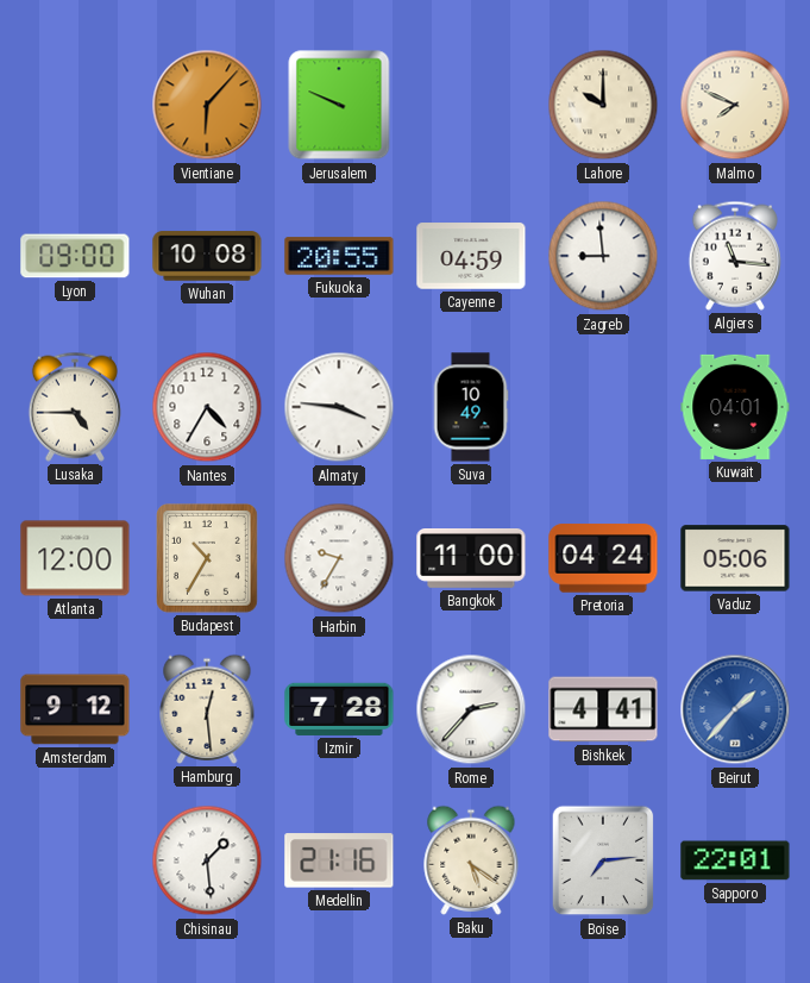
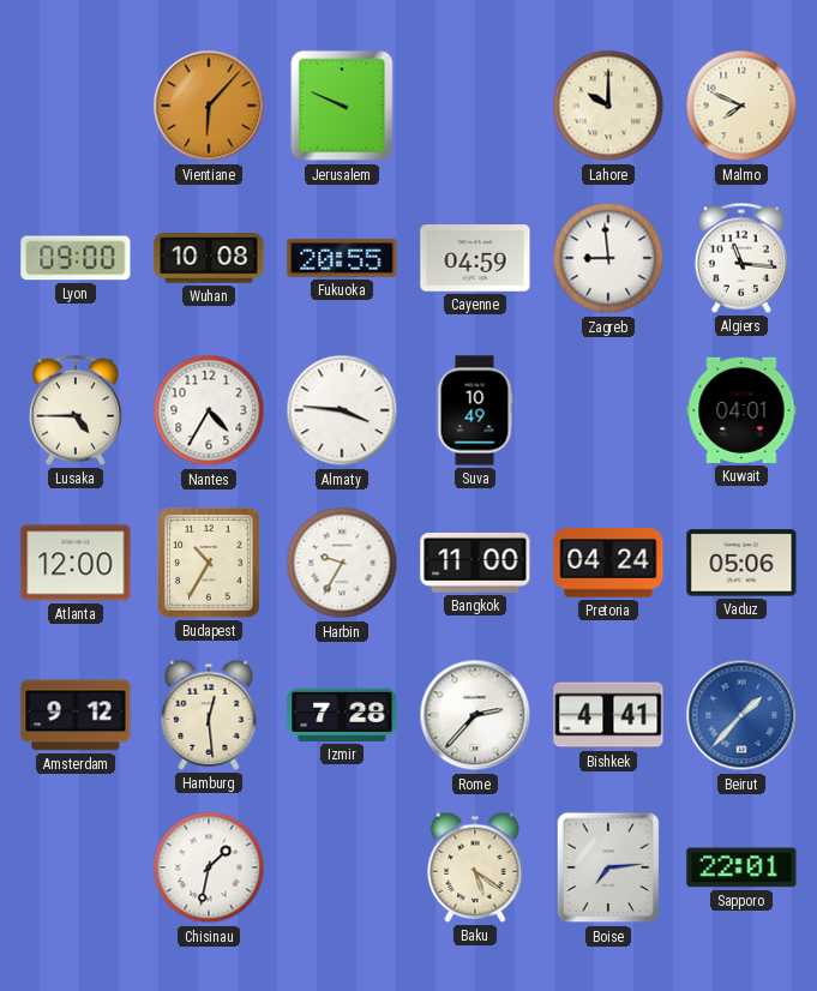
Chisinau: 1:29 -> 1:32 (209, 867)
Medellin: 21:16 -> none (339, 860)
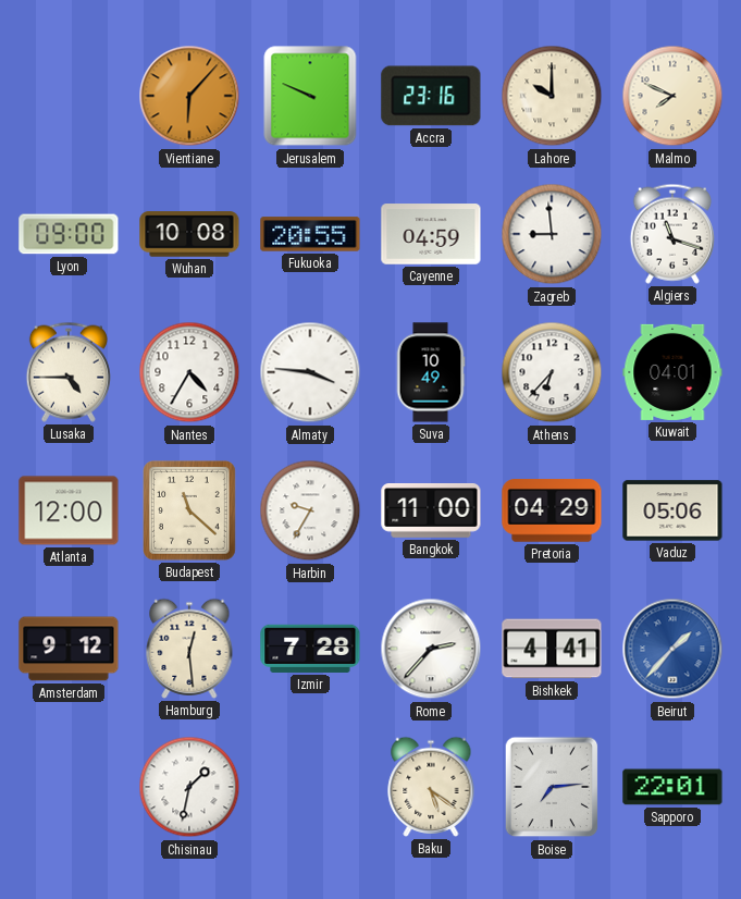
Accra: none -> 23:16 (431, 96)
Algiers: 11:16 -> 11:18 (672, 234)
Athens: none -> 6:37 (552, 372)
Budapest: 10:35 -> 11:22 (190, 512)
Pretoria: 04:24 -> 04:29 (552, 510)
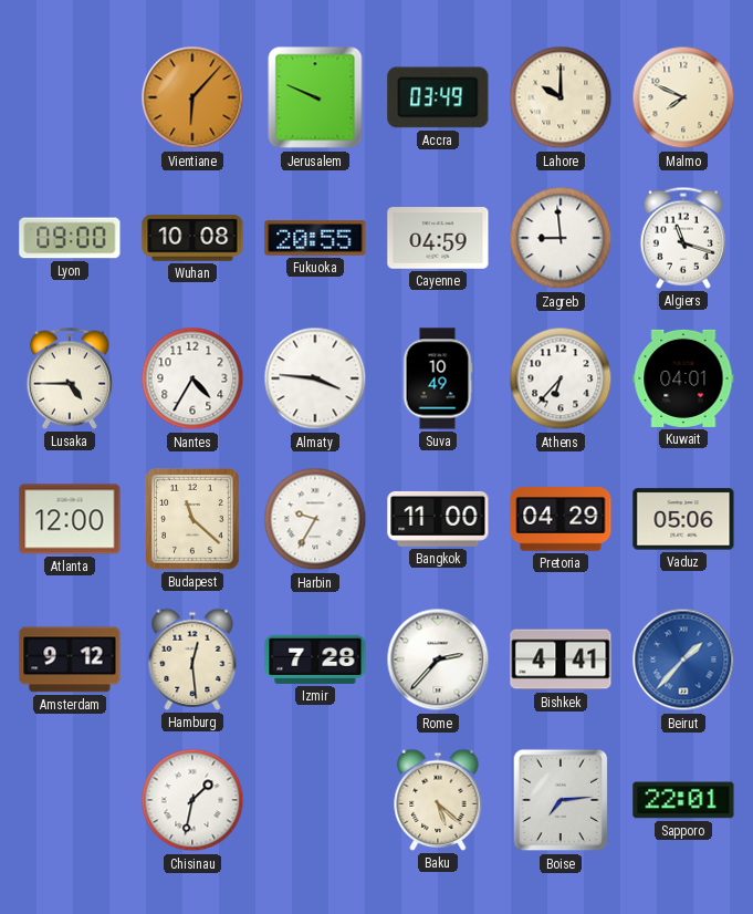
Accra: 23:16 -> 03:49 (438, 97)
Baku: 5:21 -> 5:22 (438, 800)
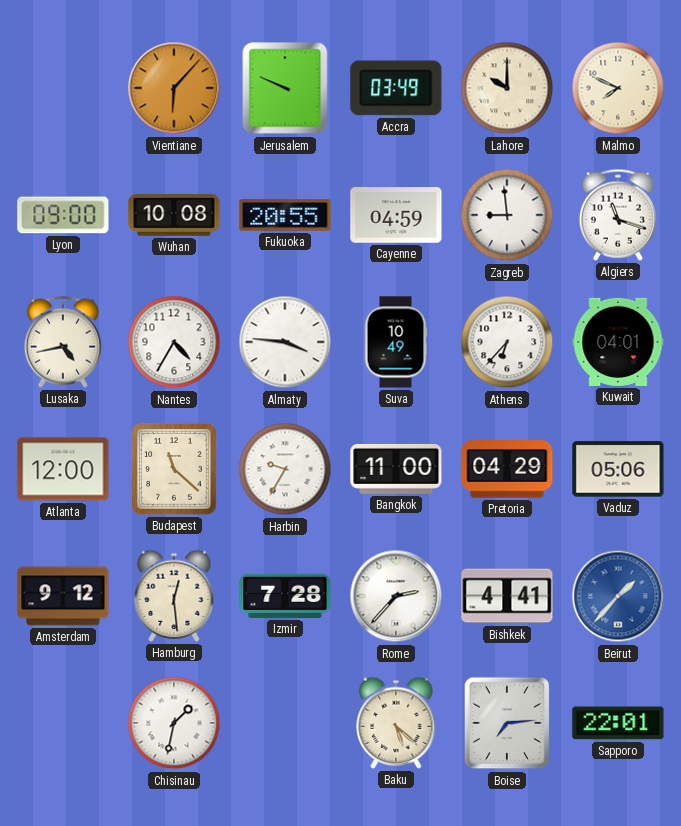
Lusaka: 4:45 -> 4:43 (63, 342)
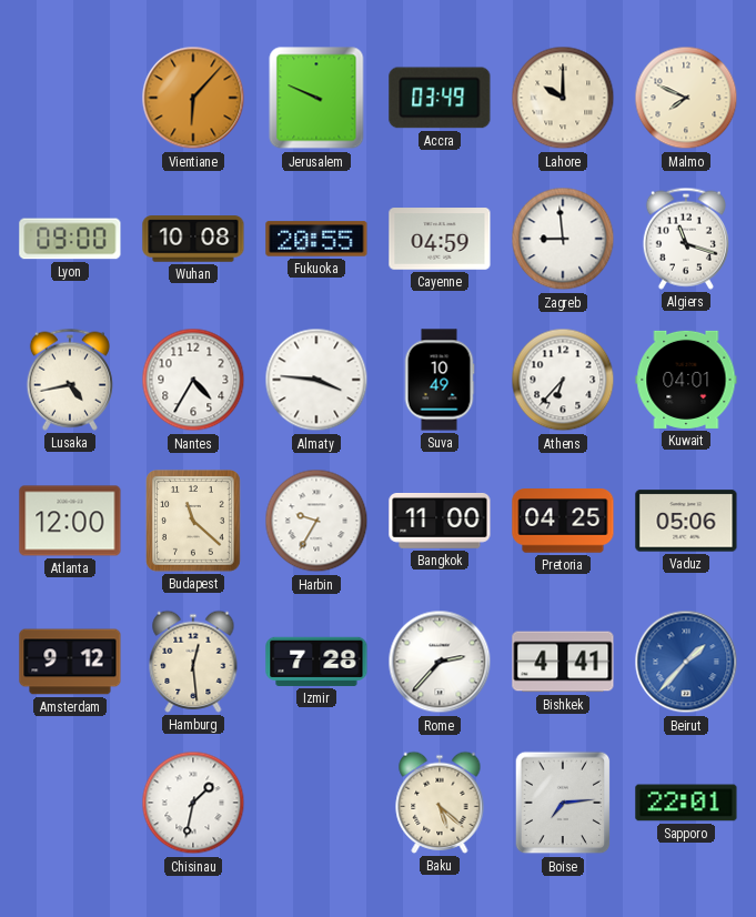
Pretoria: 04:29 -> 04:25 (563, 521)
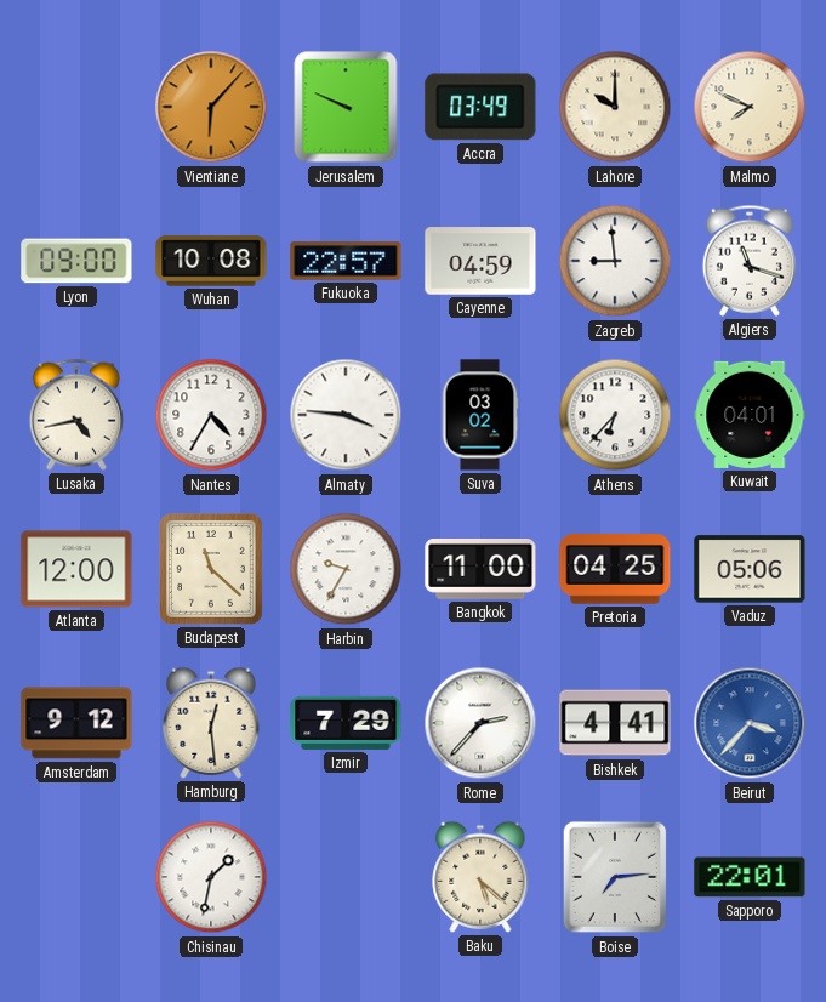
Fukuoka: 20:55 -> 22:57 (346, 261)
Suva: 10:49 -> 03:02 (480, 415)
Izmir: 7:28 -> 7:29 (346, 723)
Beirut: 1:37 -> 3:37 (750, 723)
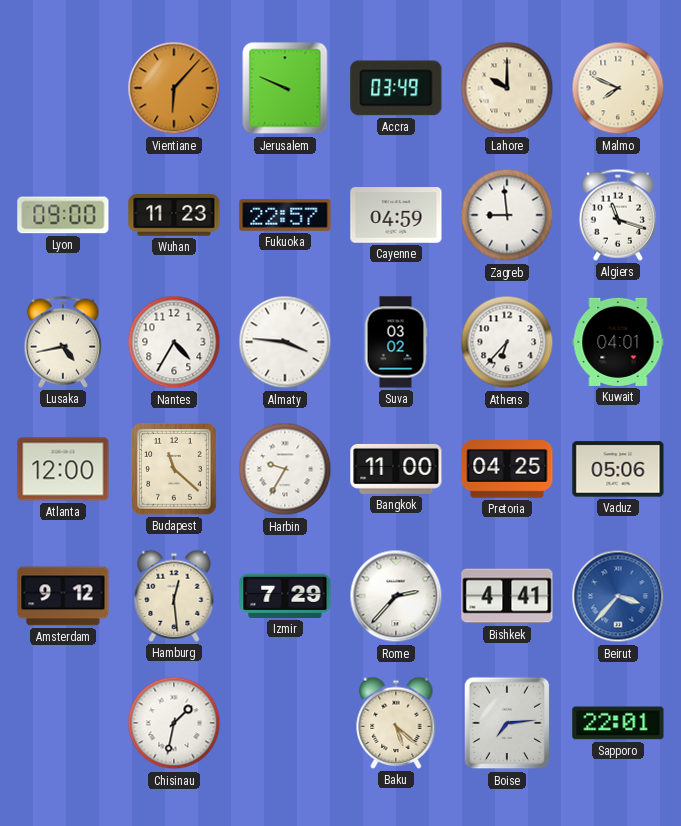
Wuhan: 10:08 -> 11:23 (174, 215)
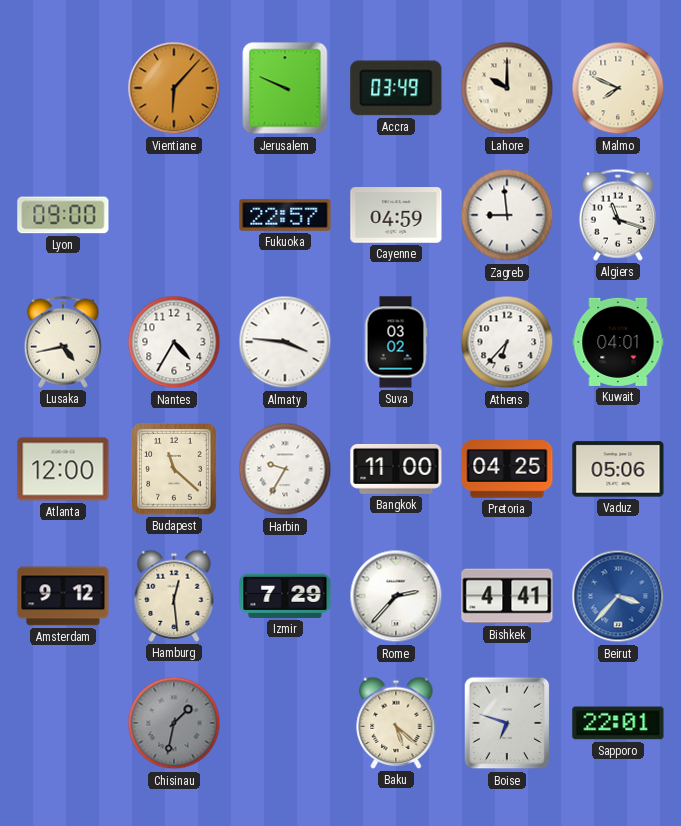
Wuhan: 11:23 -> none (174, 215)
Chisinau dial: white -> grey (174, 723)
Boise: 7:14 -> 6:48 (507, 723)
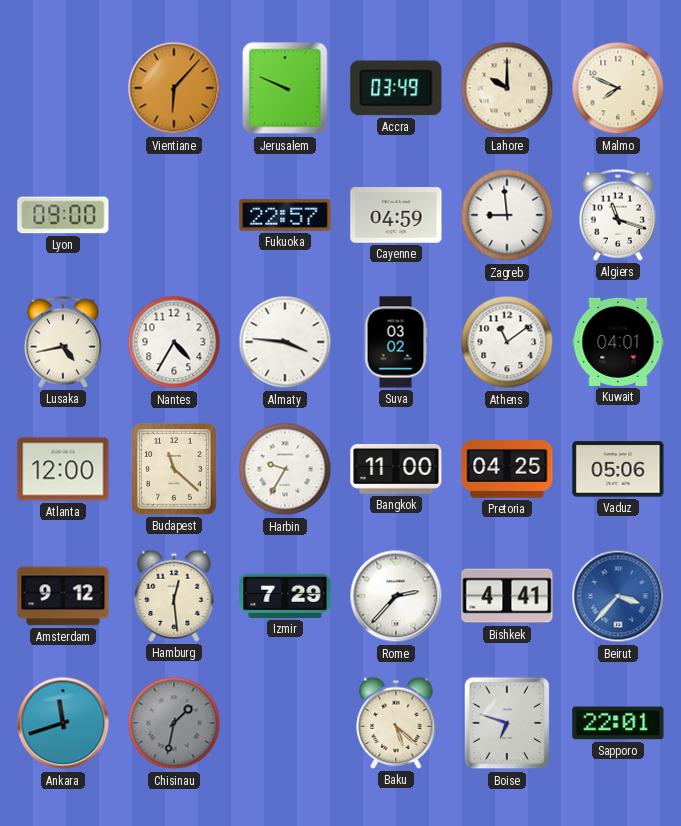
Athens: 6:37 -> 11:09 (507, 342)
Ankara: none -> 11:42 (63, 723)
